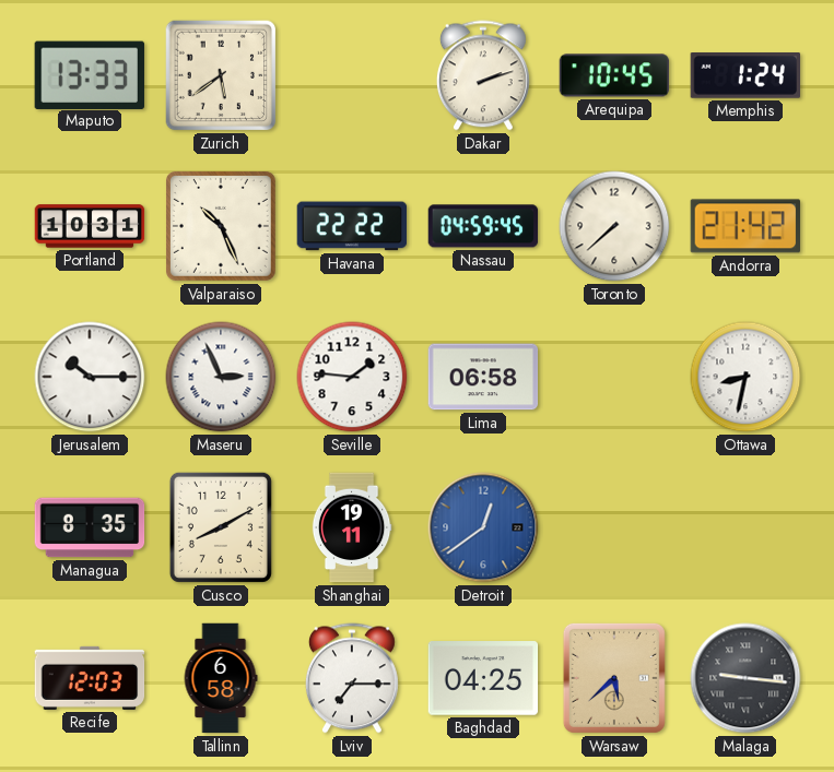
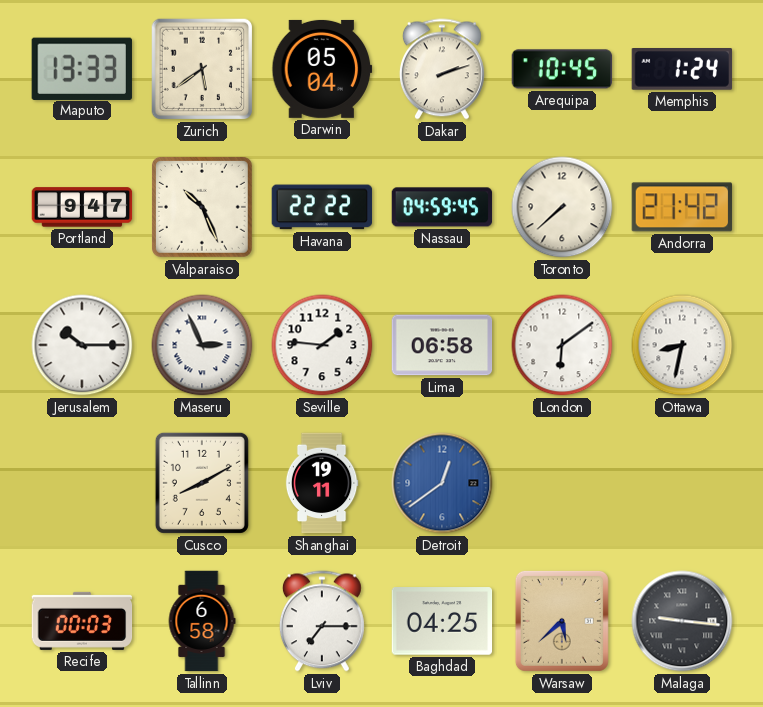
Darwin: none -> 05:04 (322, 69)
Portland: 10:31 -> 9:47 (82, 207)
London: none -> 6:09 (562, 345)
Managua: 8:35 -> none (90, 527)
Recife: 12:03 -> 00:03 (82, 621)
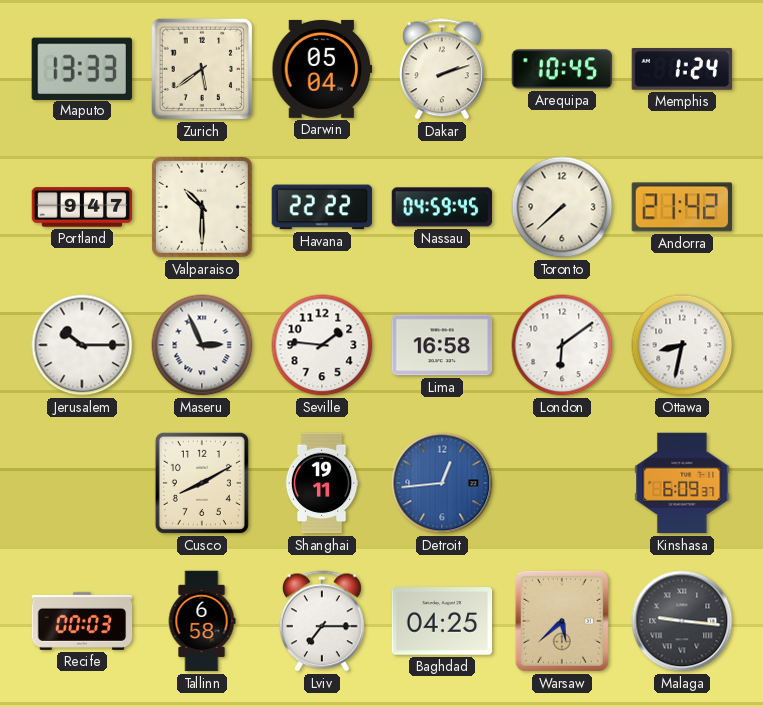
Valparaiso: 10:26 -> 10:30 (202, 207)
Lima: 06:58 -> 16:58 (442, 345)
Detroit: 12:39 -> 12:44 (442, 483)
Kinshasa: none -> 6:09 (682, 483)
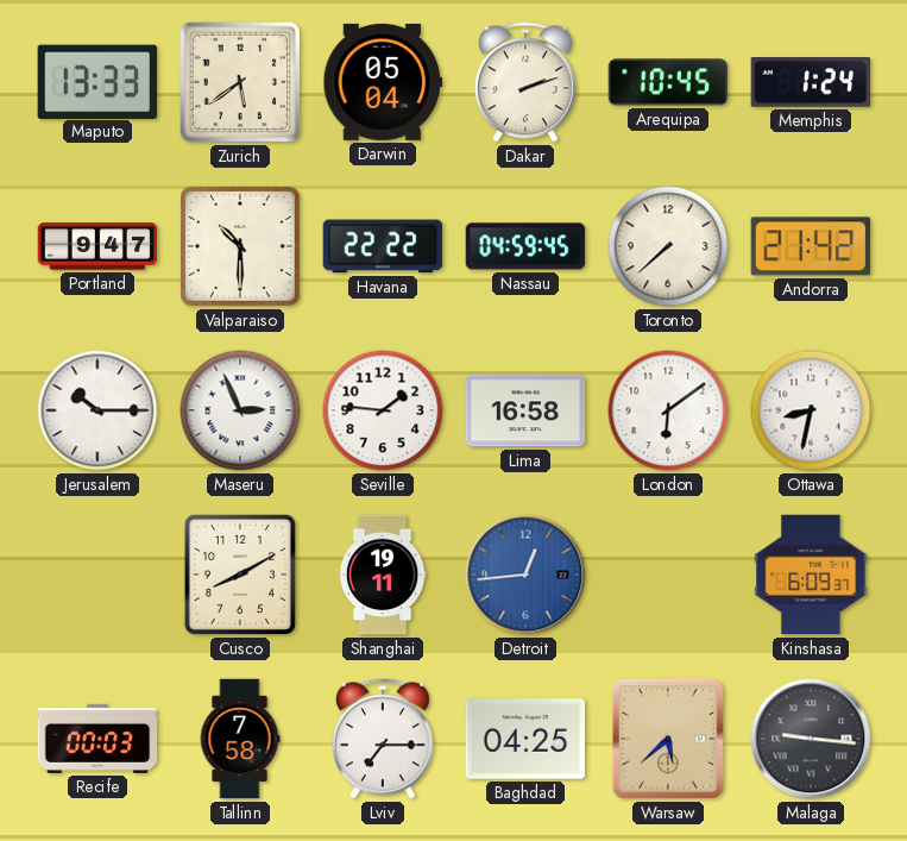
Tallinn: 6:58 -> 7:58 (240, 739)
